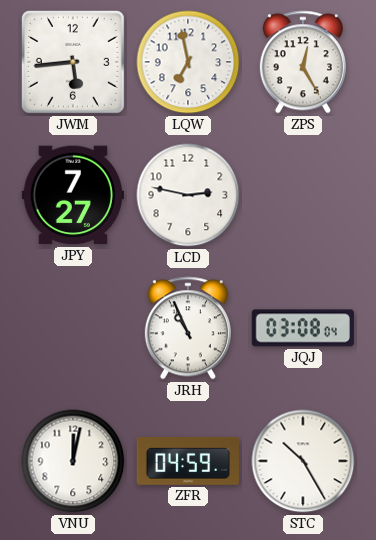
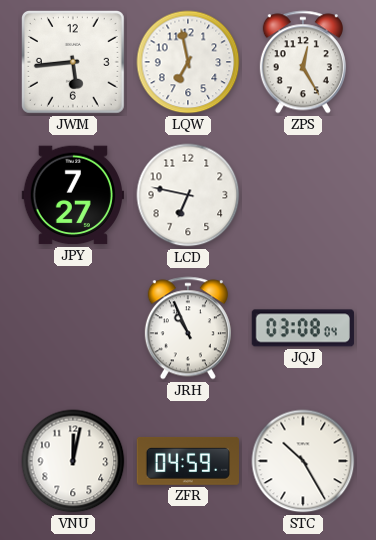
LCD: 2:47 -> 6:47 (188, 195)
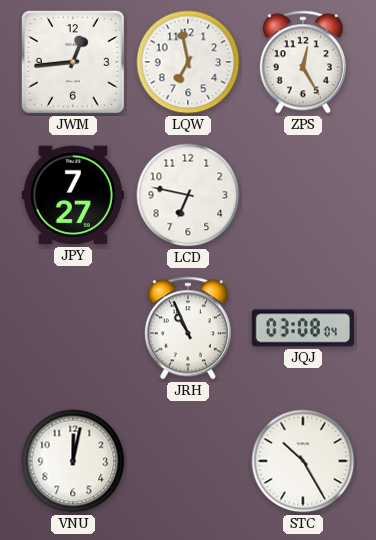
JWM: 5:44 -> 12:44 (73, 62)
ZFR: 04:59 -> none (187, 461)
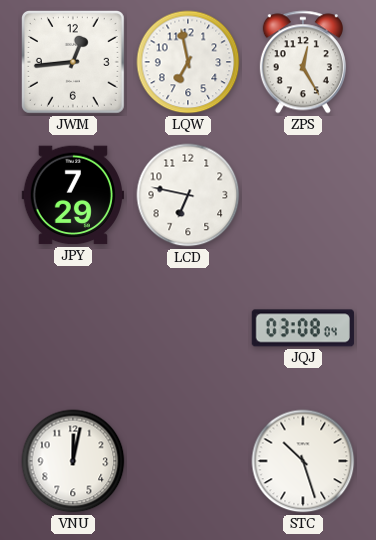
JPY: 7:27 -> 7:29 (72, 195)
JRH: 10:56 -> none (188, 328)
STC: 10:25 -> 10:27 (303, 461)
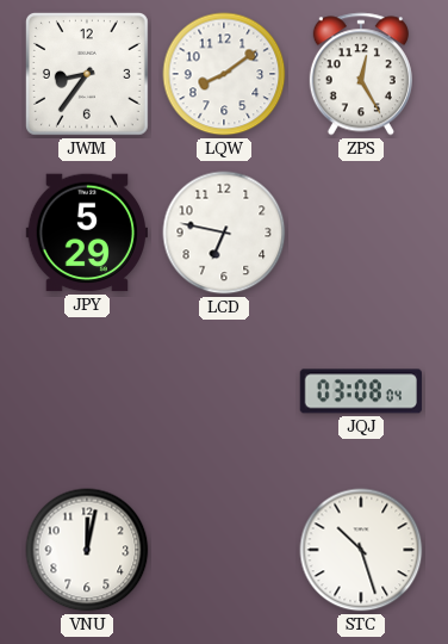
JWM: 12:44 -> 8:36 (87, 74)
LQW: 6:58 -> 8:09 (224, 74)
JPY: 7:29 -> 5:29 (86, 233)
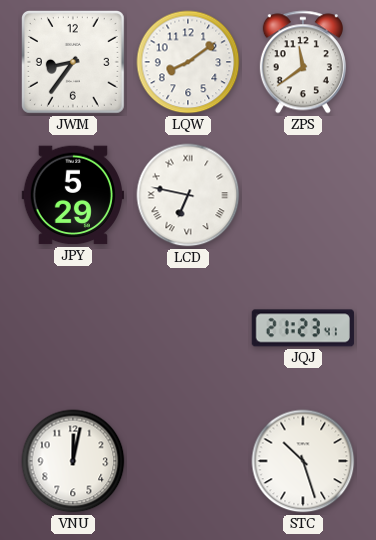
ZPS: 12:25 -> 11:39 (303, 62)
LCD numerals: Arabic -> Roman (188, 195)
JQJ: 03:08 -> 21:23 (303, 328)
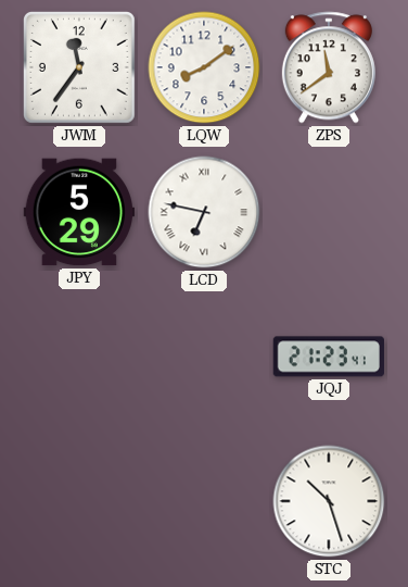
JWM: 8:36 -> 11:36 (79, 67)
VNU: 12:02 -> none (73, 461)
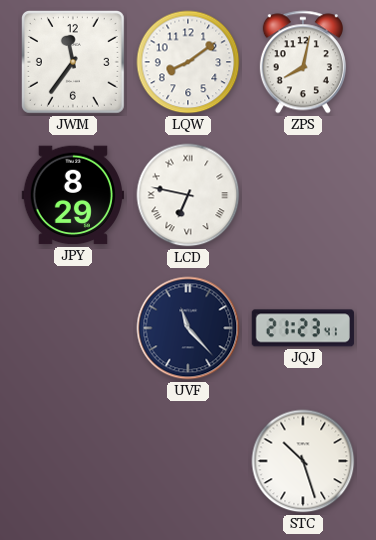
ZPS: 11:39 -> 8:02 (303, 62)
JPY: 5:29 -> 8:29 (72, 195)
UVF: none -> 11:23 (188, 328)
